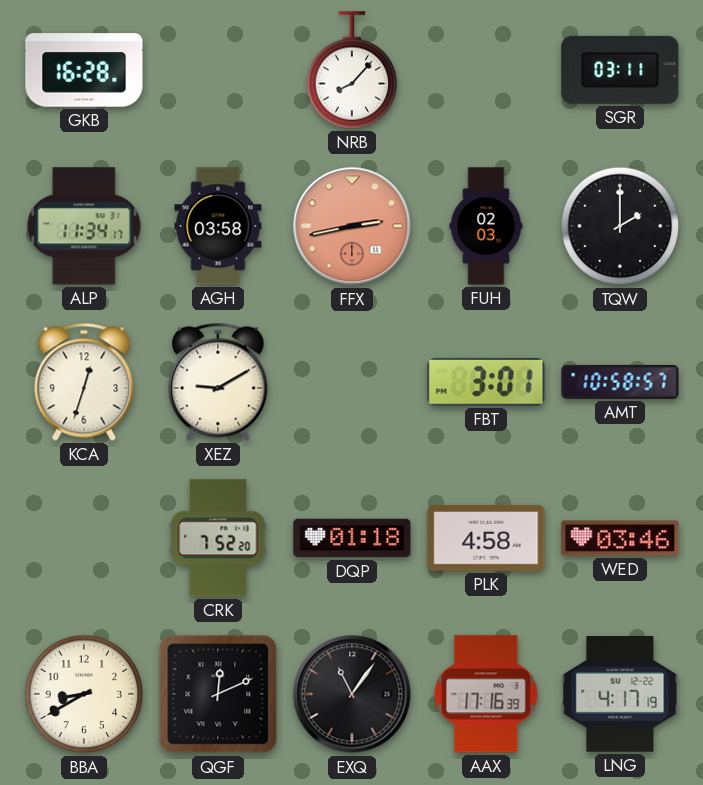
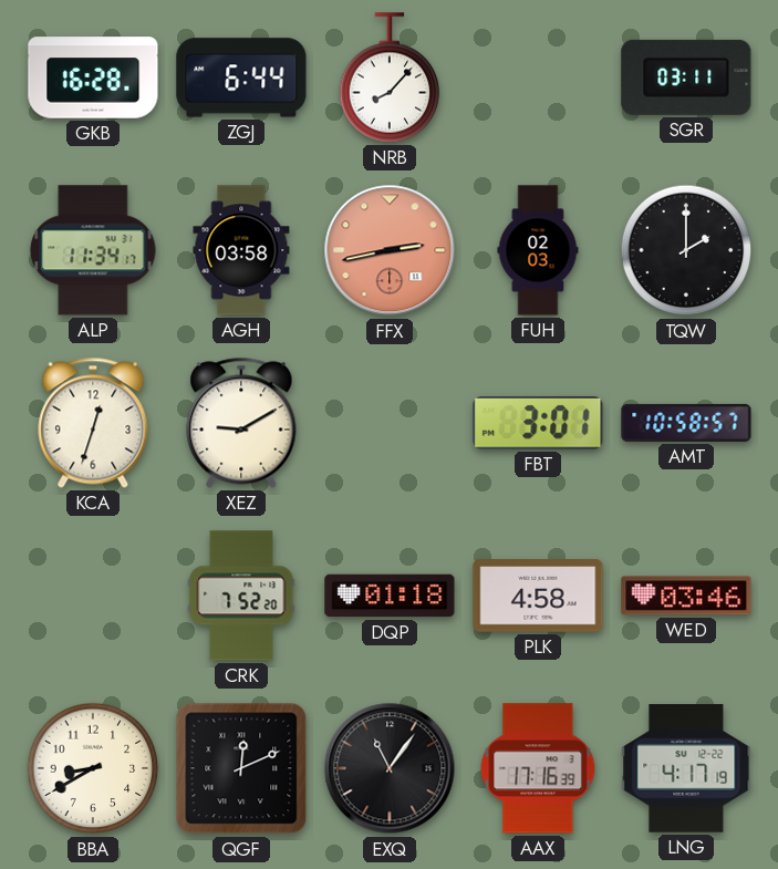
ZGJ: none -> 6:44 (241, 77)
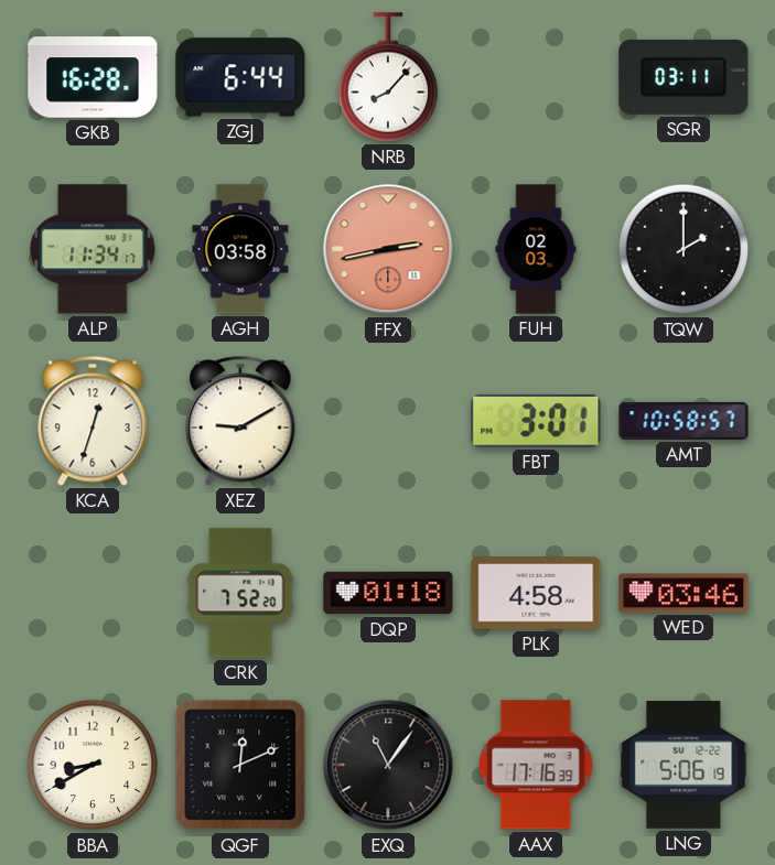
LNG: 4:17 -> 5:06 (683, 765)
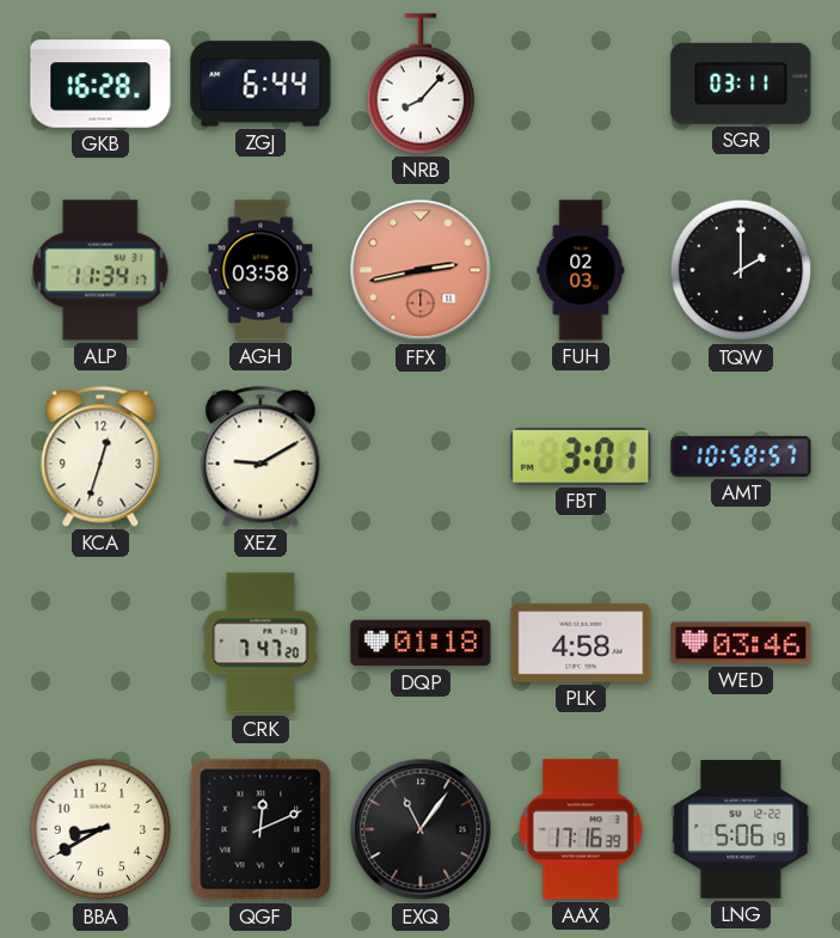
CRK: 7:52 -> 7:47 (260, 643)
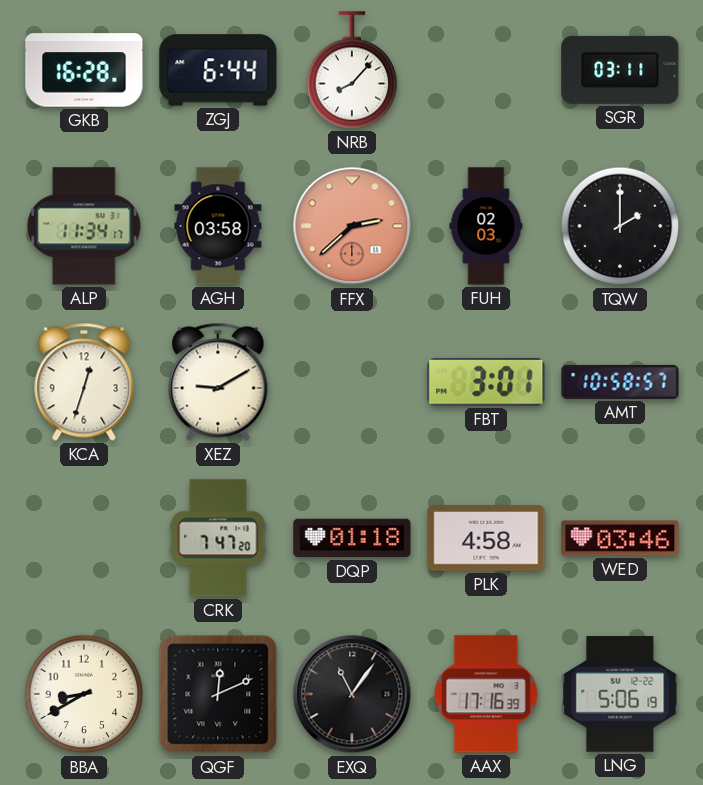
FFX: 2:43 -> 2:38 (352, 226)
